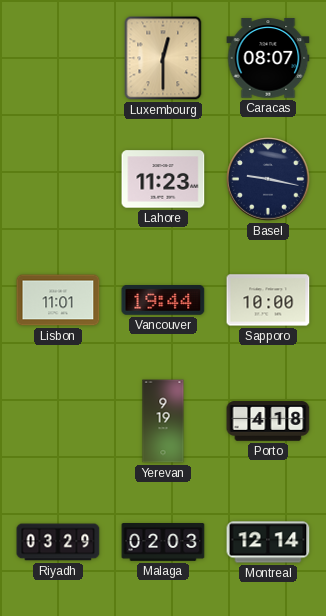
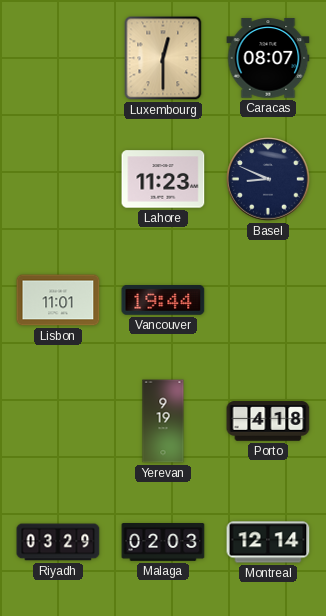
Basel: 9:17 -> 8:49 (268, 179)
Sapporo: 10:00 -> none (268, 300)
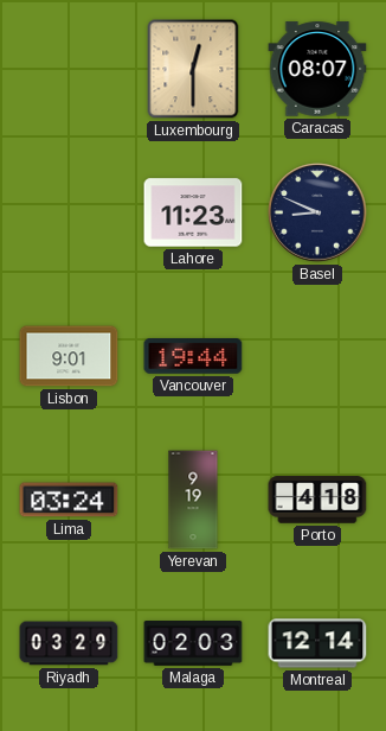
Lisbon: 11:01 -> 9:01 (69, 356)
Lima: none -> 03:24 (69, 500)
